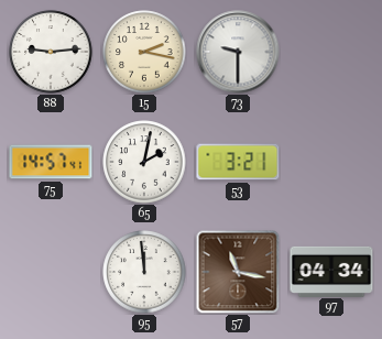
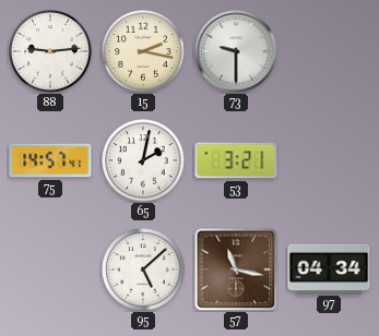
95: 11:59 -> 5:08 (143, 269)
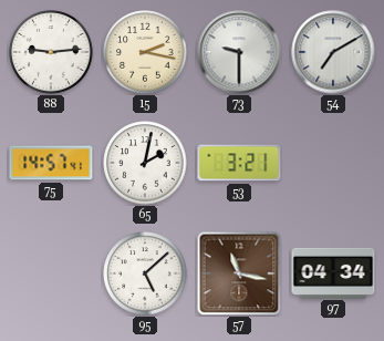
54: none -> 7:10 (333, 52)
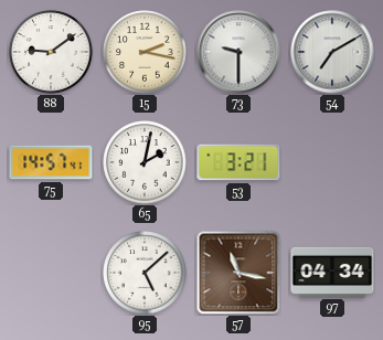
88: 9:14 -> 9:09 (51, 52)
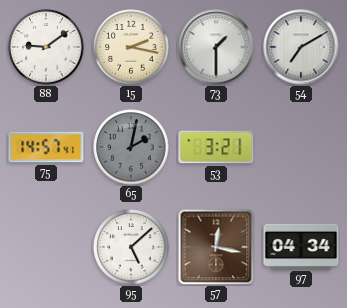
73: 9:30 -> 1:30 (216, 47)
65 dial: white -> grey (131, 147)
57: 11:17 -> 12:17 (216, 247)
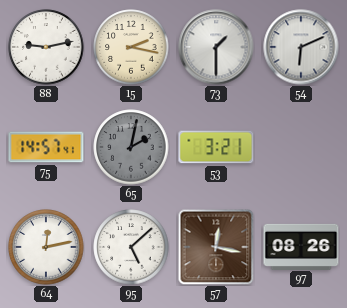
88: 9:09 -> 9:13 (46, 47)
54: 7:10 -> 6:11 (301, 47)
64: none -> 12:13 (46, 247)
97: 04:34 -> 08:26 (301, 246)
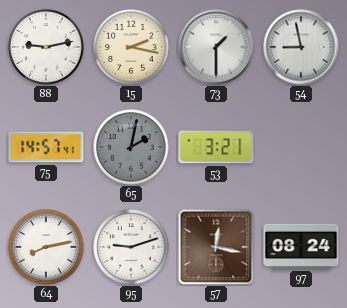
54: 6:11 -> 8:58 (301, 47)
64: 12:13 -> 8:13 (46, 247)
95: 5:08 -> 9:12 (131, 247)
97: 08:26 -> 08:24 (301, 246)
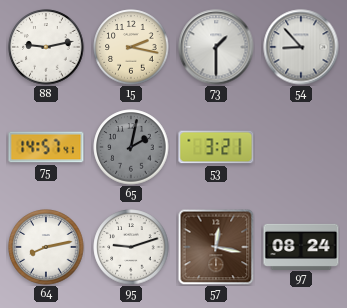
54: 8:58 -> 8:53 (301, 47)
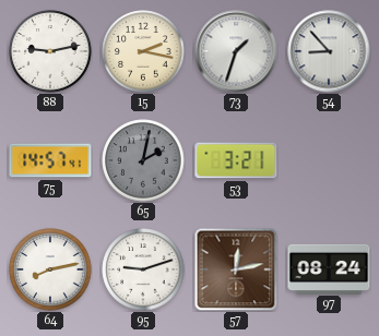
73: 1:30 -> 1:33 (236, 51)
57: 12:17 -> 12:13 (236, 269)
